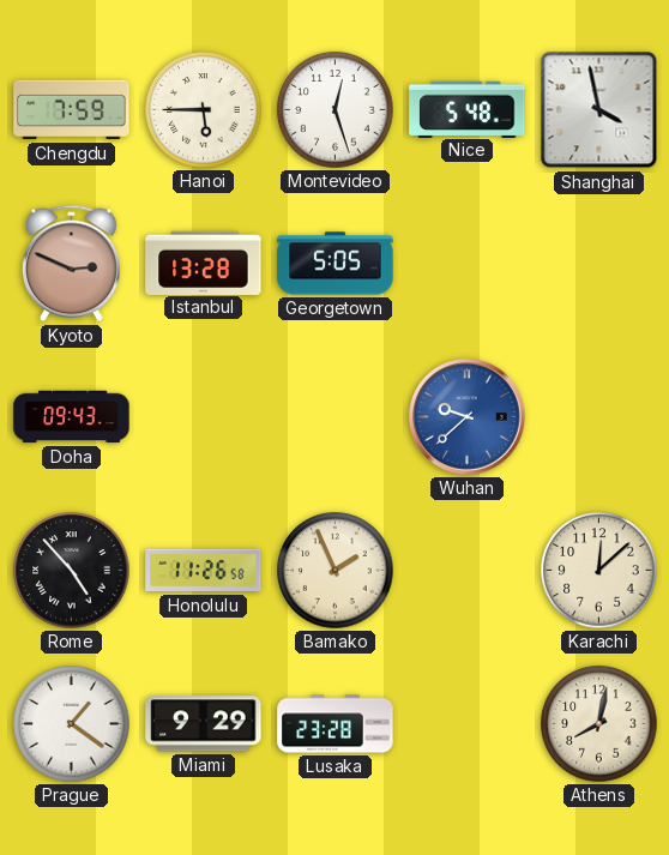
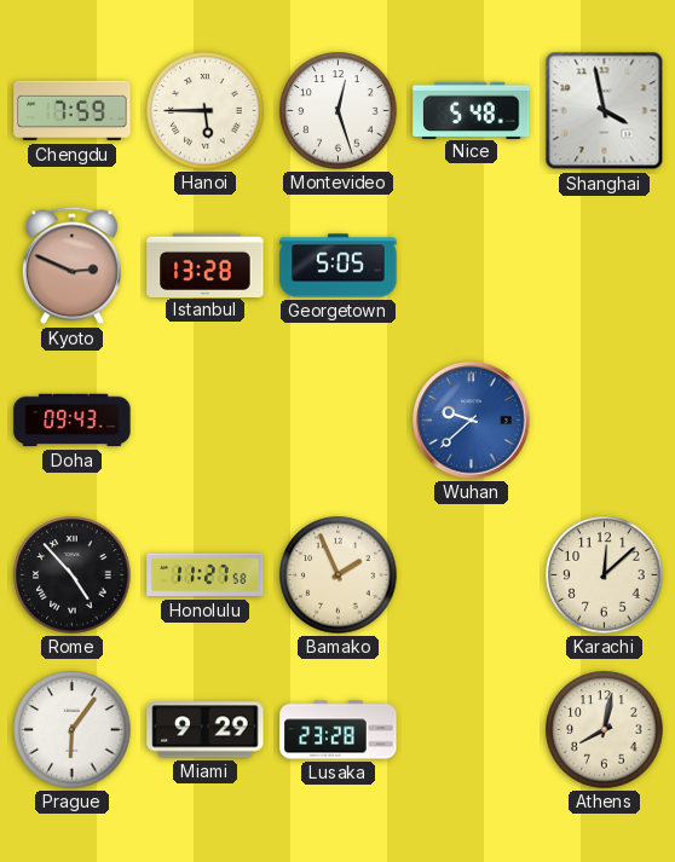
Honolulu: 11:26 -> 11:27 (206, 575)
Prague: 1:21 -> 6:06 (73, 730)
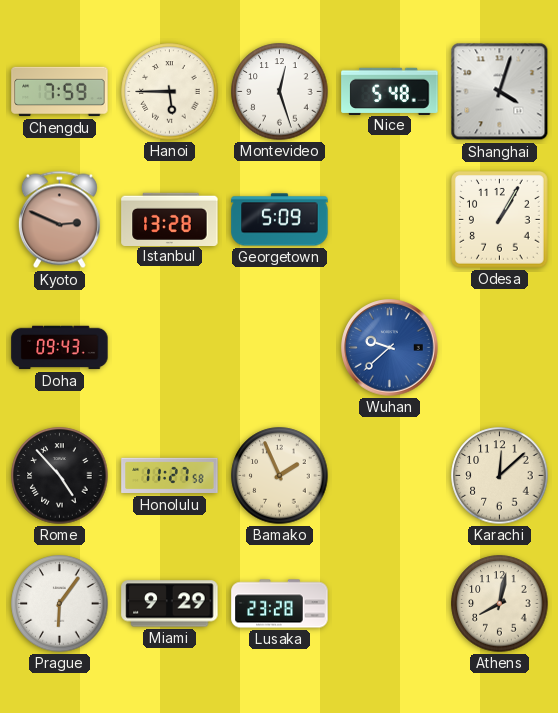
Shanghai: 3:58 -> 4:03 (500, 92)
Georgetown: 5:05 -> 5:09 (280, 220)
Odesa: none -> 1:05 (500, 220)
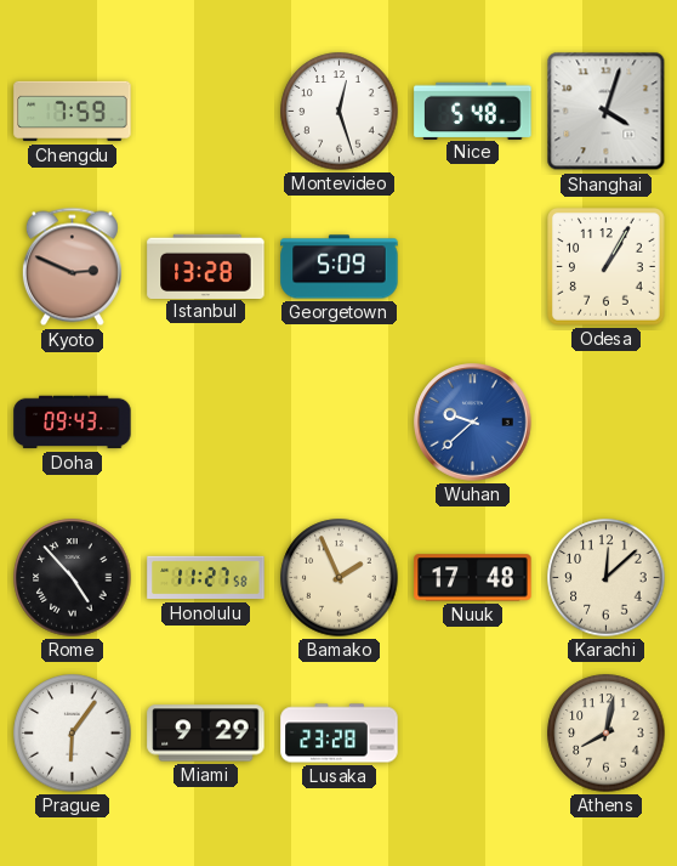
Hanoi: 5:45 -> none (170, 92)
Nuuk: none -> 17:48 (473, 578)
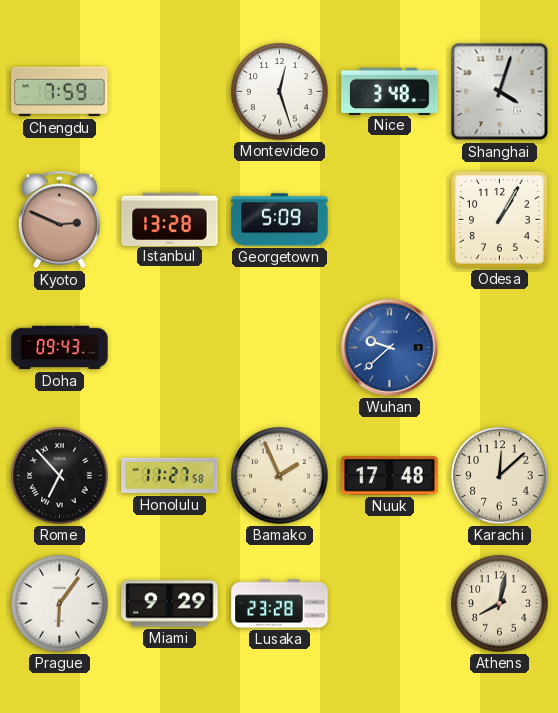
Nice: 5:48 -> 3:48 (390, 91)
Rome: 4:53 -> 6:53 (60, 476)
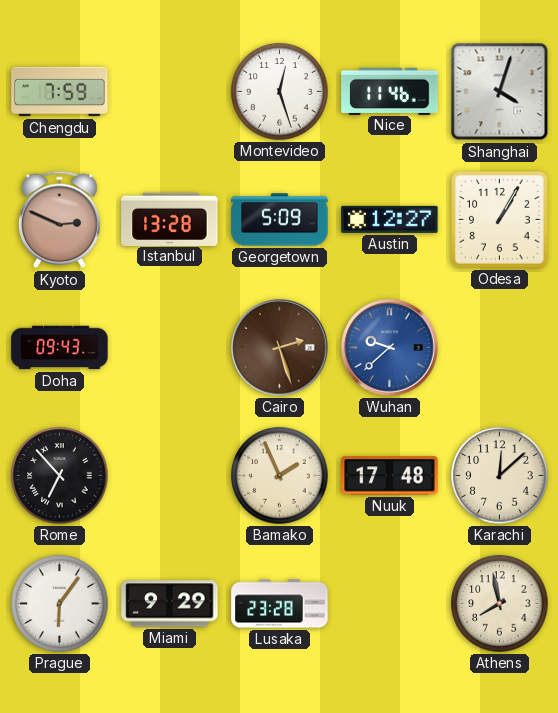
Nice: 3:48 -> 11:46 (390, 91)
Austin: none -> 12:27 (390, 219)
Cairo: none -> 2:27 (280, 348)
Honolulu: 11:27 -> none (170, 476)
Athens: 8:02 -> 7:58 (500, 604)
